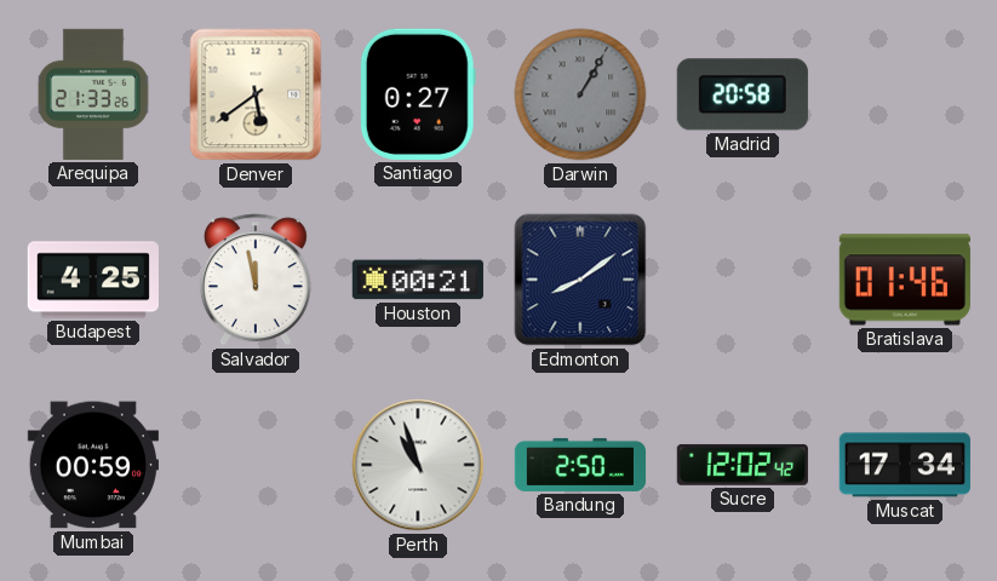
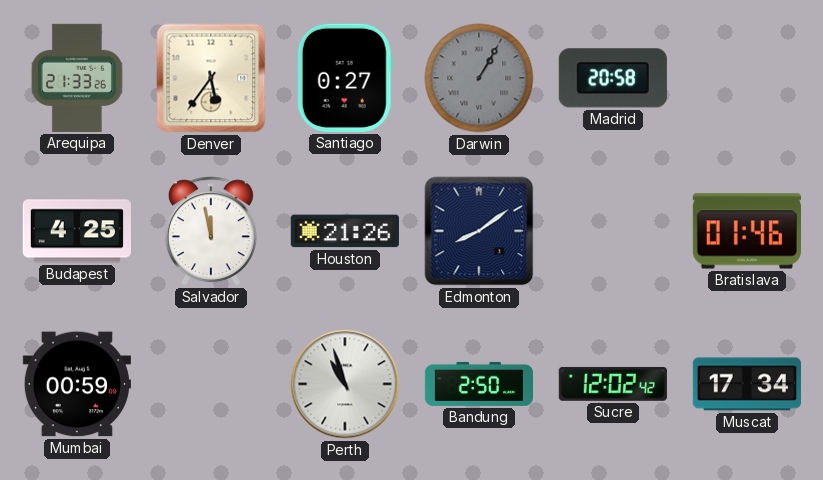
Denver: 5:39 -> 5:36 (211, 78)
Houston: 00:21 -> 21:26 (345, 231)
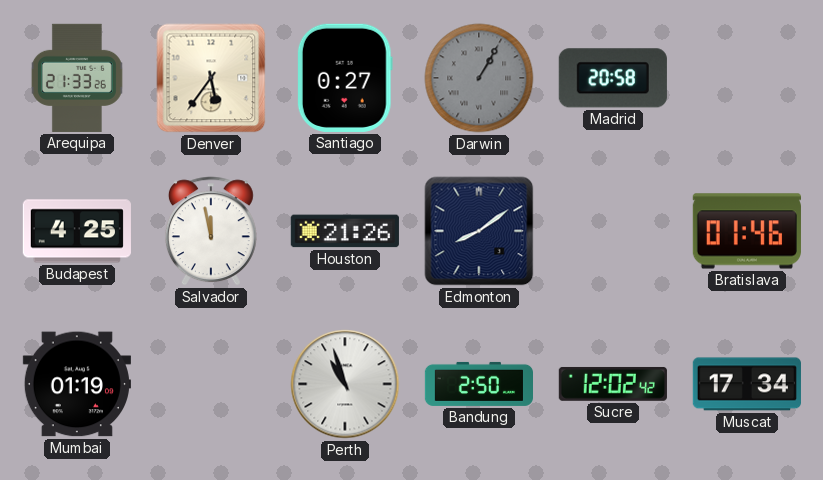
Mumbai: 00:59 -> 01:19 (77, 384)
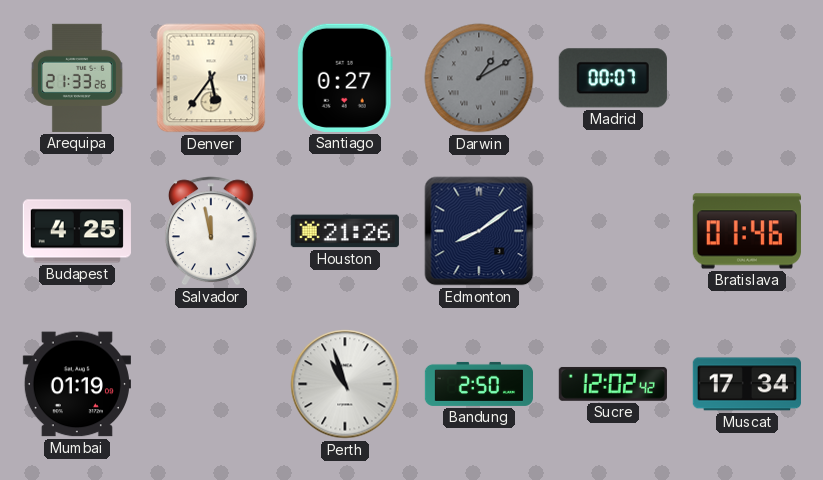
Darwin: 1:05 -> 1:10 (479, 78)
Madrid: 20:58 -> 00:07 (613, 78)
